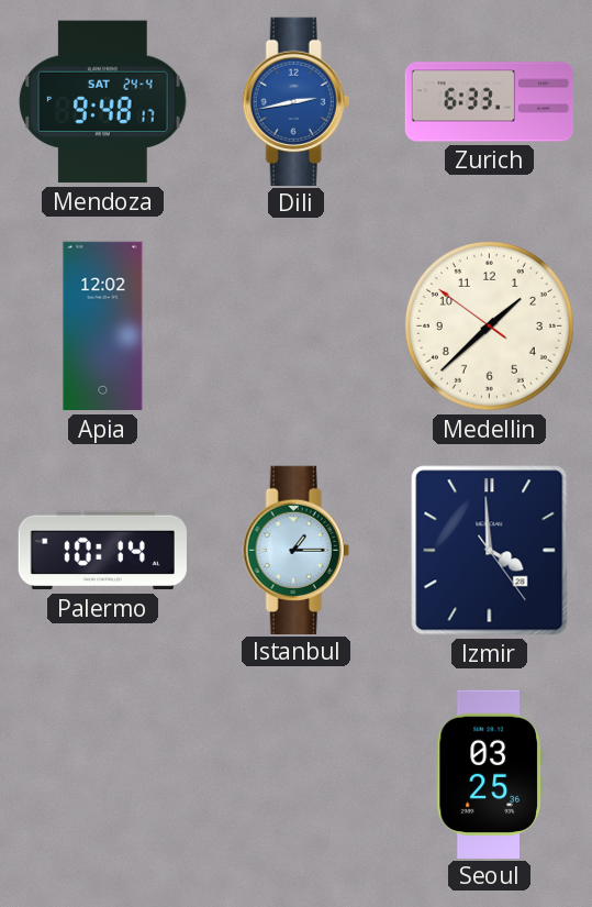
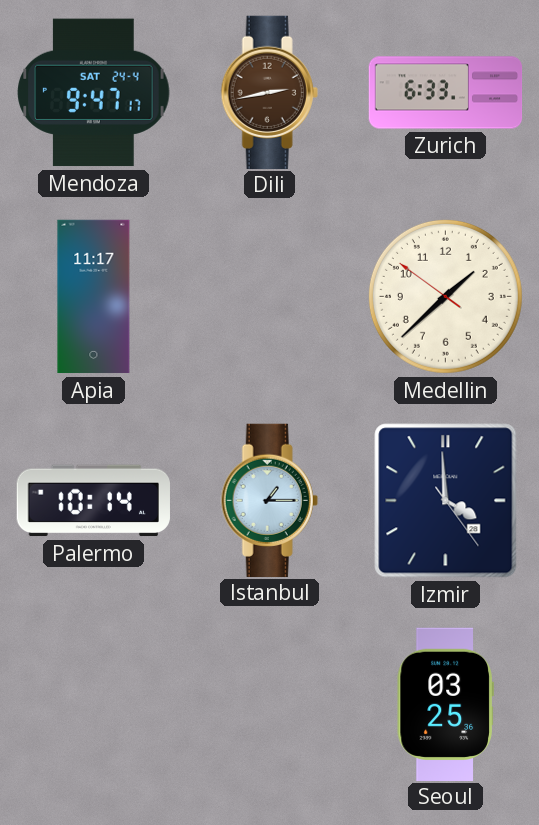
Mendoza: 9:48 -> 9:47 (94, 93)
Dili dial: blue -> brown (269, 92)
Apia: 12:02 -> 11:17 (94, 297)
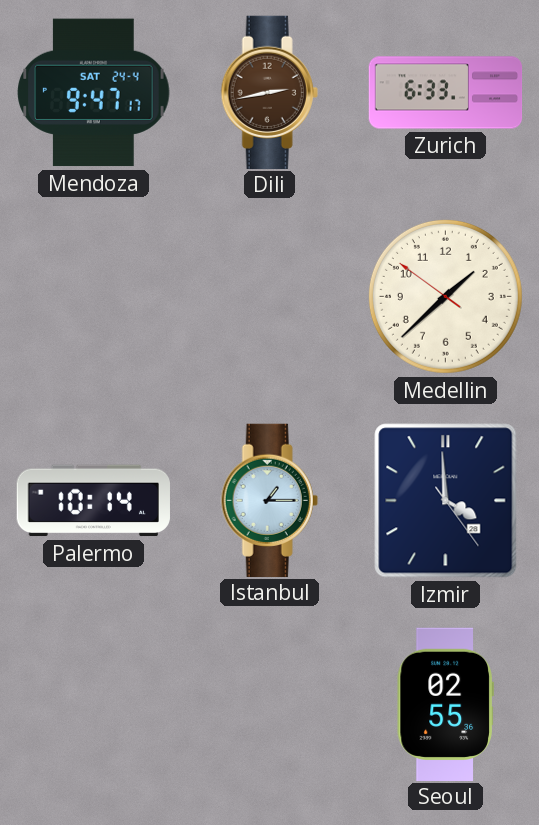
Apia: 11:17 -> none (94, 297)
Seoul: 03:25 -> 02:55 (445, 704)
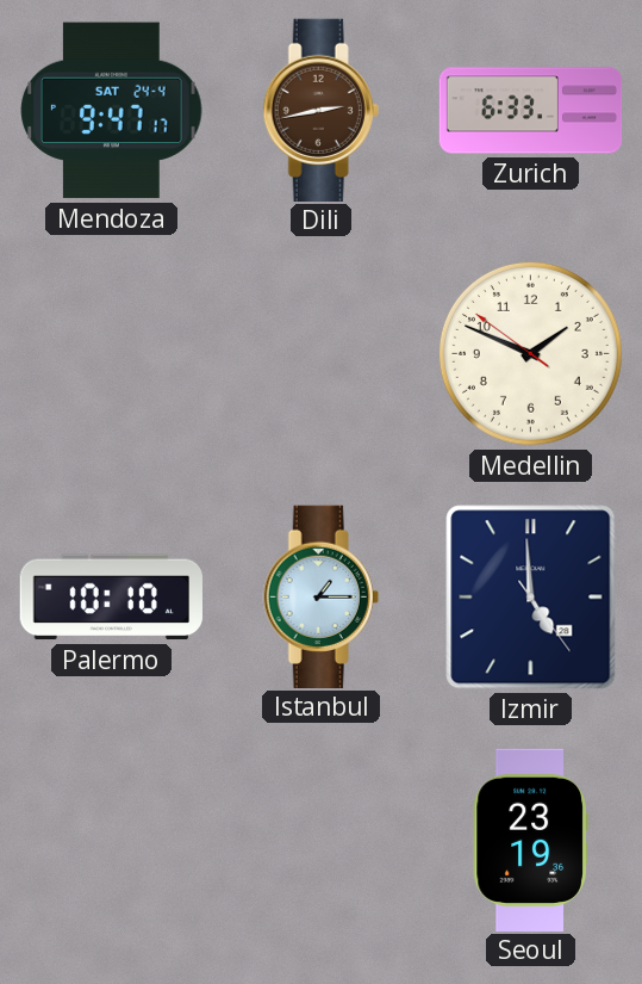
Medellin: 1:37 -> 1:48 (530, 353)
Palermo: 10:14 -> 10:10 (111, 598)
Izmir: 3:59 -> 4:59 (531, 598)
Seoul: 02:55 -> 23:19 (530, 840)
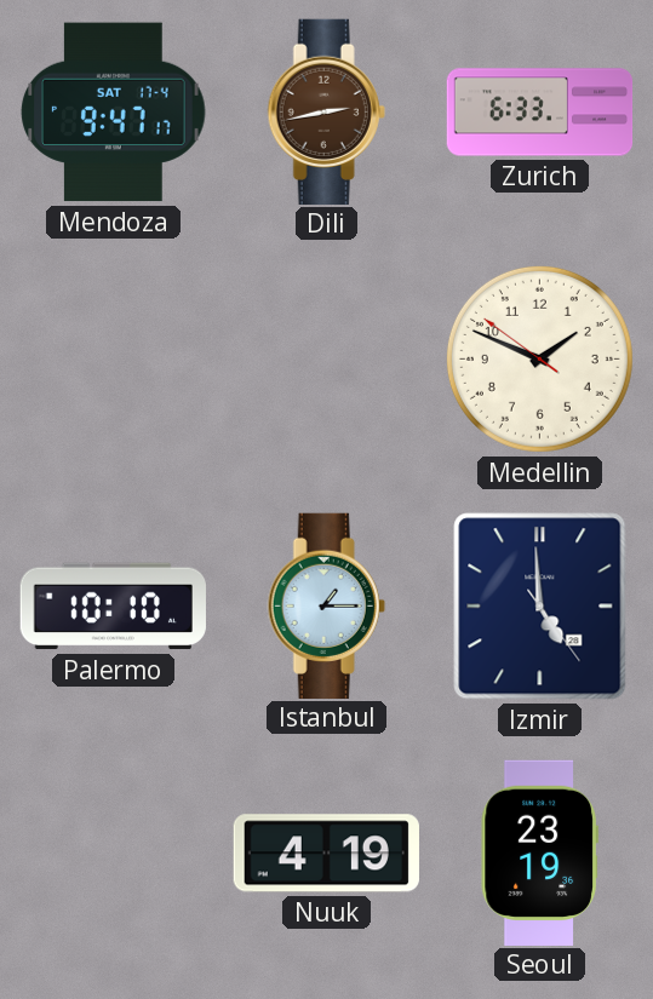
Mendoza date: SAT 24-4 -> SAT 17-4 (114, 113)
Nuuk: none -> 4:19 (326, 854)
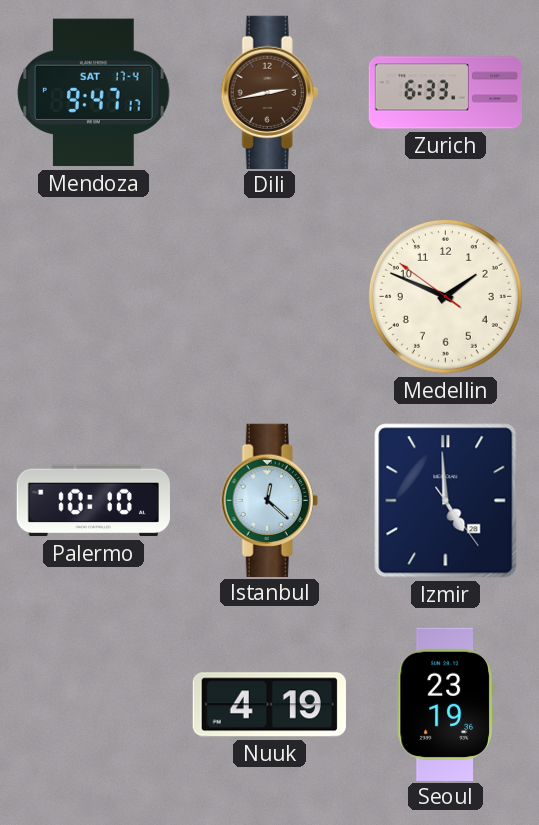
Istanbul: 1:15 -> 12:22 (269, 500)
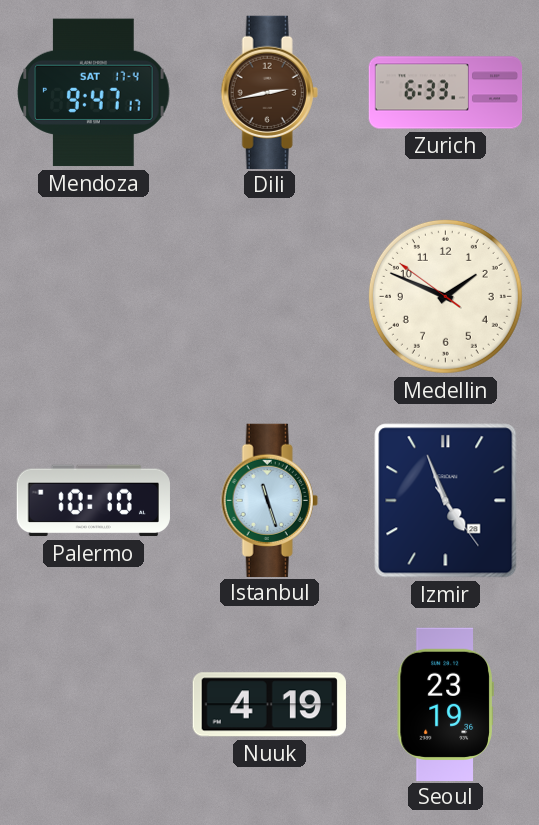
Istanbul: 12:22 -> 11:27 (269, 500)
Izmir: 4:59 -> 4:56 (446, 501)
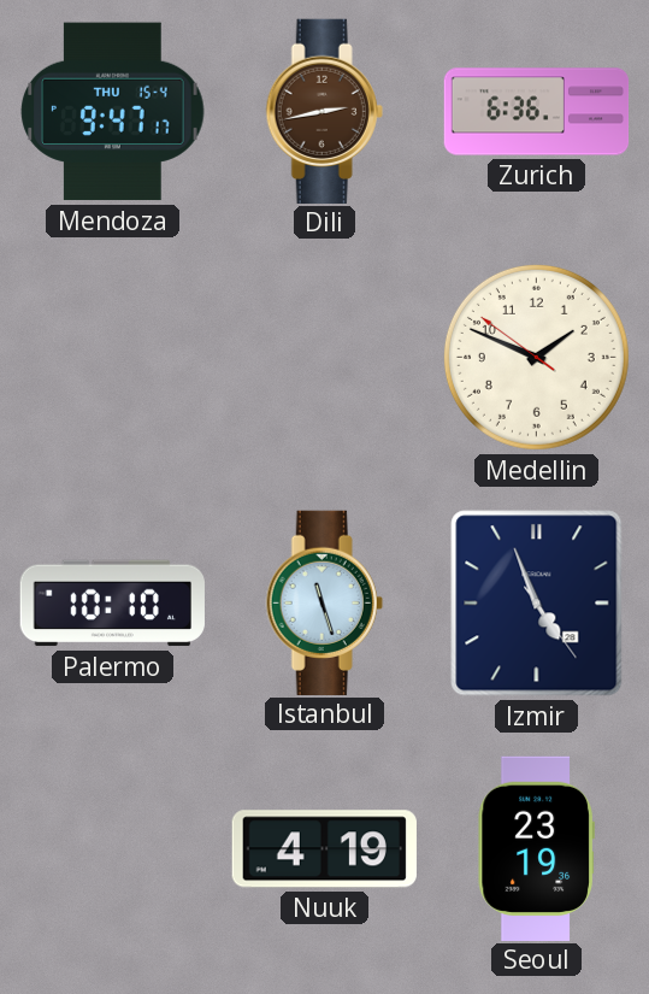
Mendoza date: SAT 17-4 -> THU 15-4 (113, 112)
Zurich: 6:33 -> 6:36 (537, 112)
